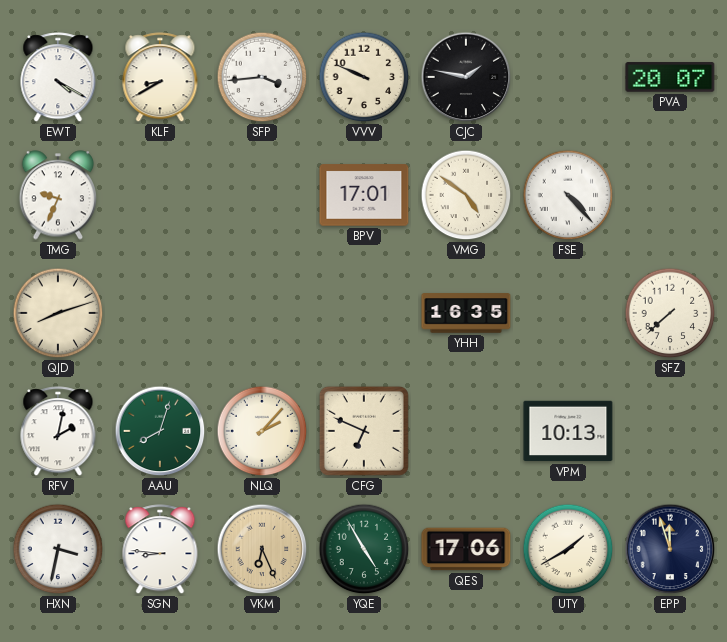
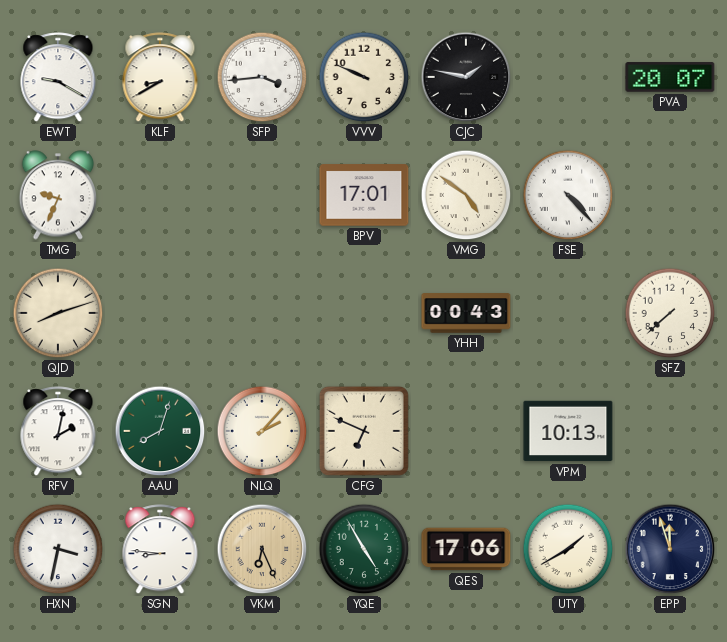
EWT: 4:20 -> 9:20 (58, 78)
YHH: 16:35 -> 00:43 (466, 313)
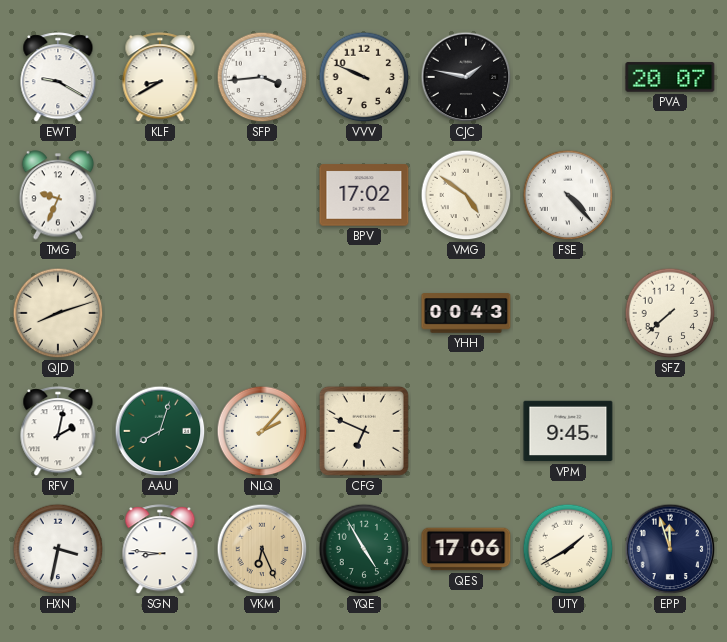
BPV: 17:01 -> 17:02 (364, 195)
VPM: 10:13 -> 9:45 (568, 431)
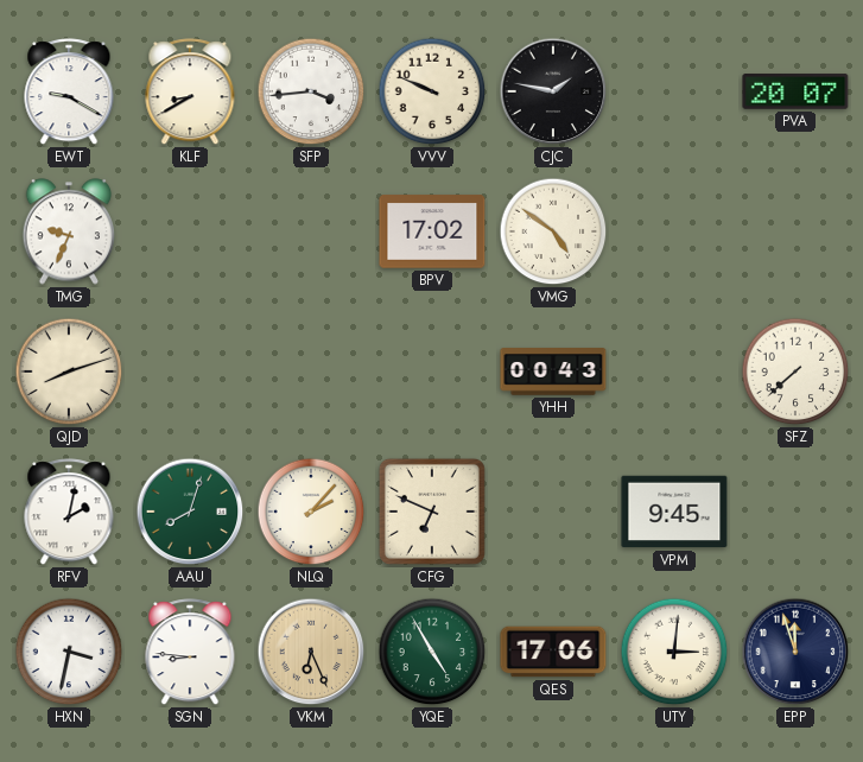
FSE: 4:23 -> none (568, 195)
UTY: 1:40 -> 3:01 (674, 652)
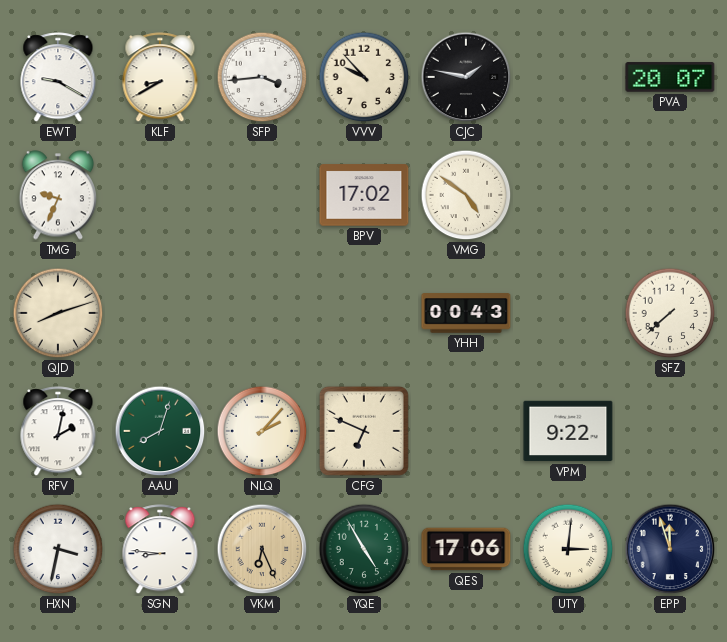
VVV: 9:49 -> 9:53 (364, 77)
VPM: 9:45 -> 9:22 (568, 431)
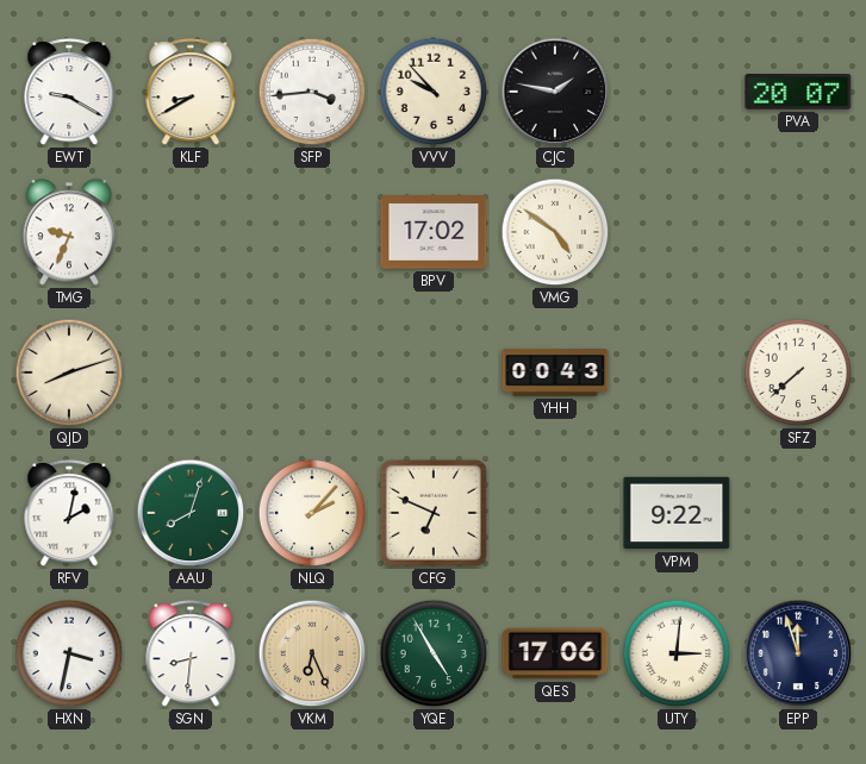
SGN: 8:46 -> 8:31 (191, 655)
